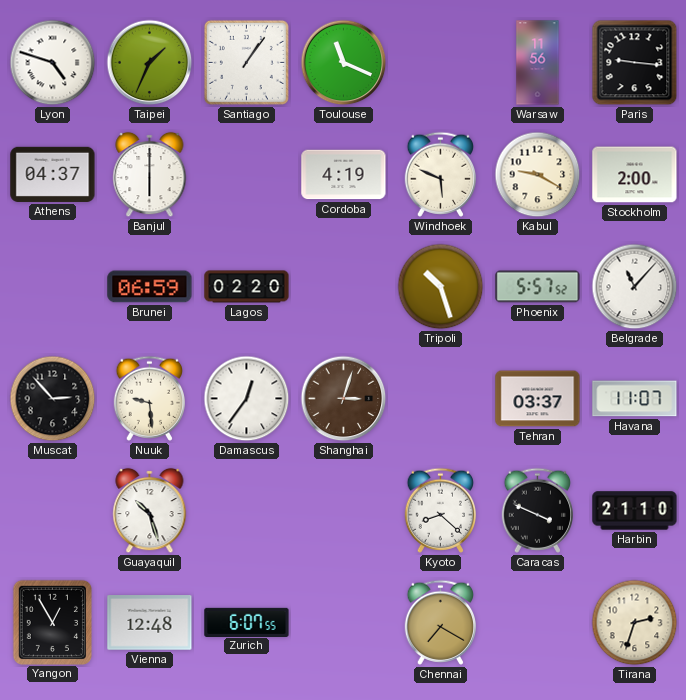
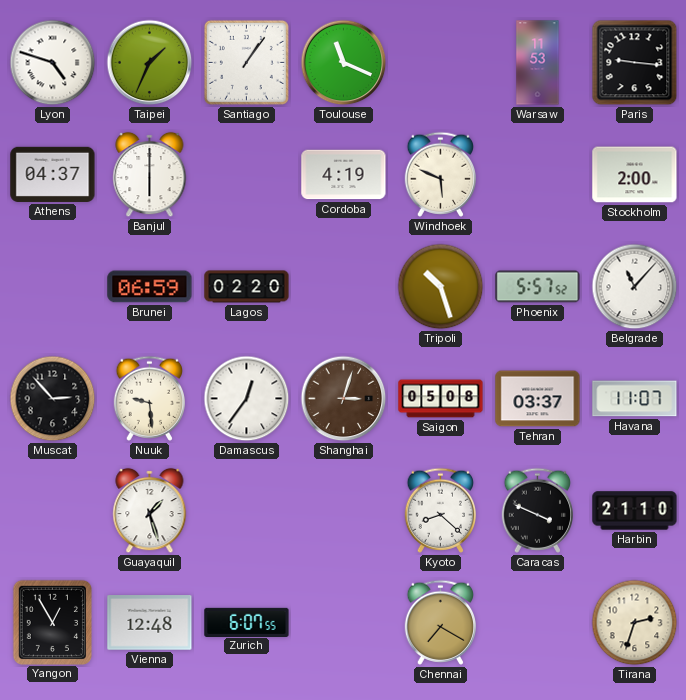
Warsaw: 11:56 -> 11:53 (538, 63)
Kabul: 9:20 -> none (538, 175)
Saigon: none -> 05:08 (441, 399)
Guayaquil: 10:27 -> 1:27 (150, 511)
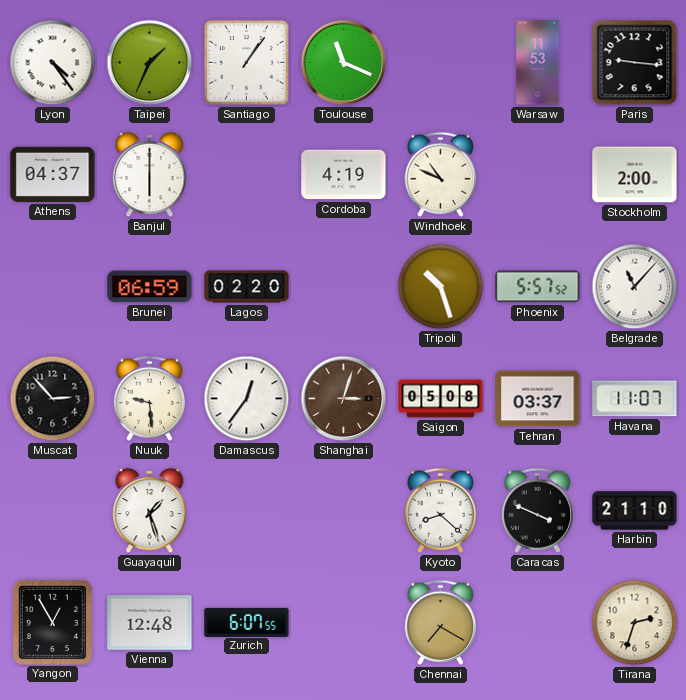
Lyon: 4:48 -> 4:24 (53, 63)
Windhoek: 5:49 -> 10:49 (440, 174)
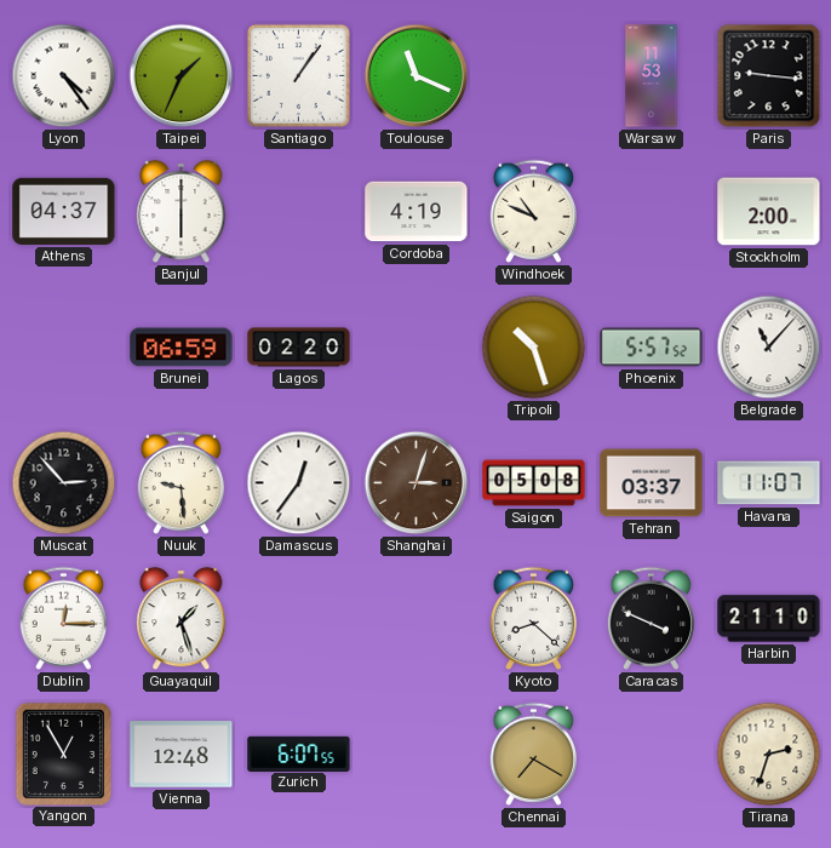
Dublin: none -> 12:15 (63, 618)
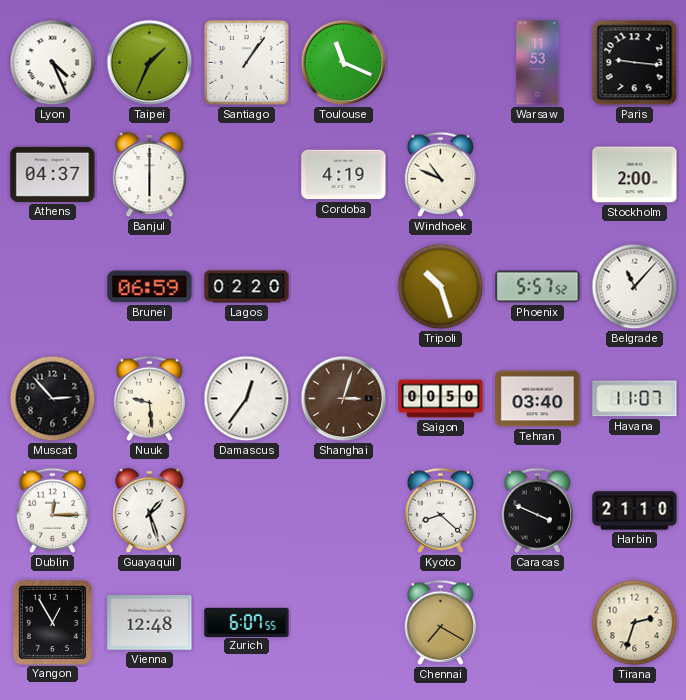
Lyon: 4:24 -> 4:26 (53, 63)
Saigon: 05:08 -> 00:50 (441, 399)
Tehran: 03:37 -> 03:40 (538, 399)
